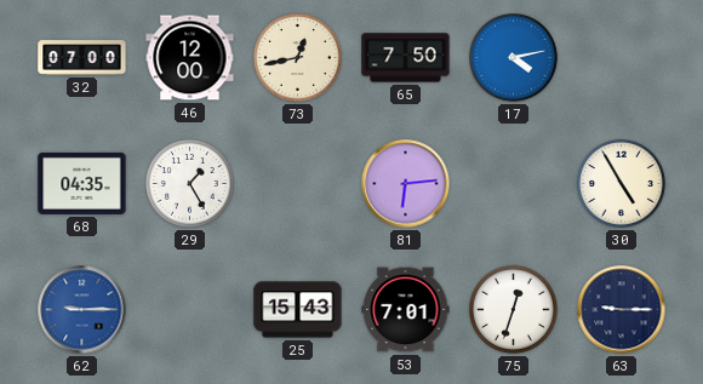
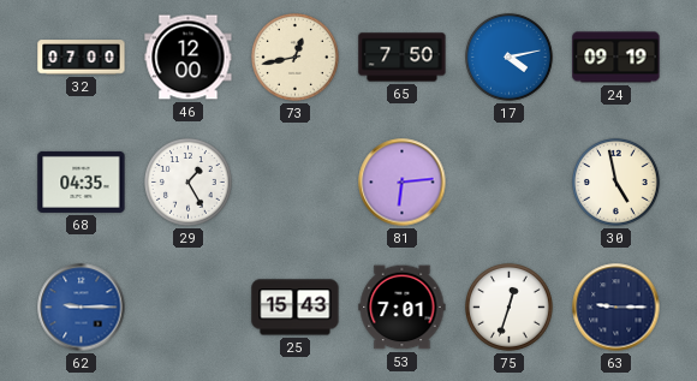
24: none -> 09:19 (616, 58)
30: 4:55 -> 4:58 (616, 183)
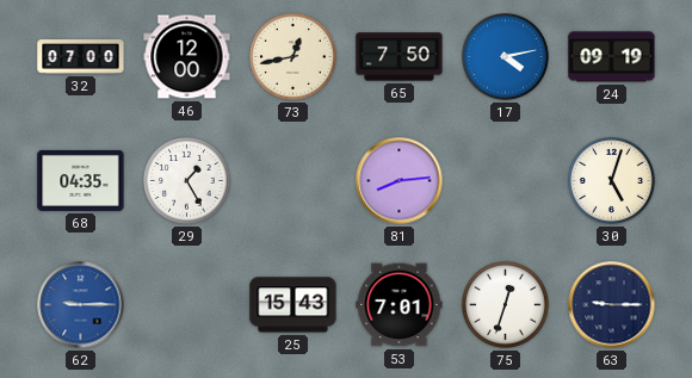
81: 6:14 -> 8:14 (400, 181)
30: 4:58 -> 5:03 (612, 181)
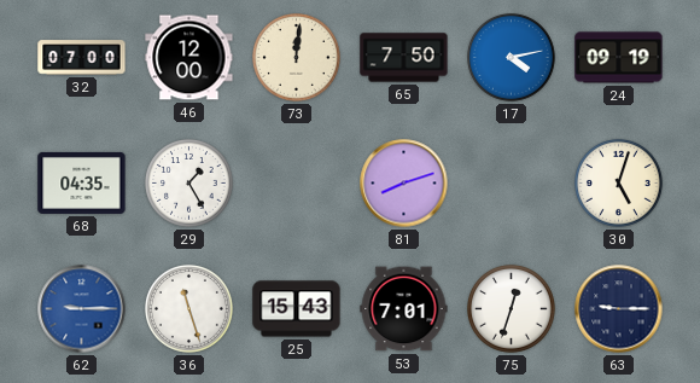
73: 12:43 -> 12:01 (297, 58)
81: 8:14 -> 8:12 (404, 184)
36: none -> 11:27 (189, 309)
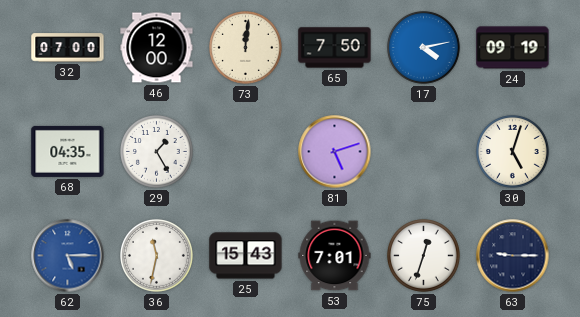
81: 8:12 -> 5:12 (335, 152)
62: 9:15 -> 5:15 (68, 256)
36: 11:27 -> 11:32 (157, 256)
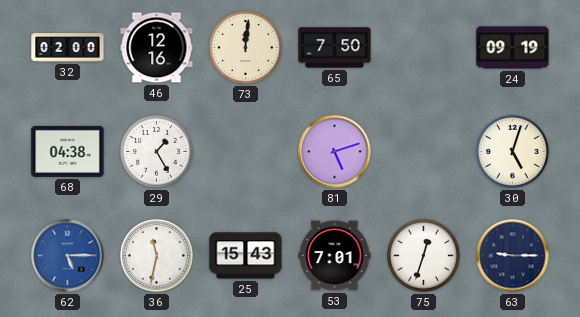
32: 07:00 -> 02:00 (68, 48)
46: 12:00 -> 12:16 (157, 48)
17: 4:13 -> none (424, 48)
68: 04:35 -> 04:38 (68, 151)
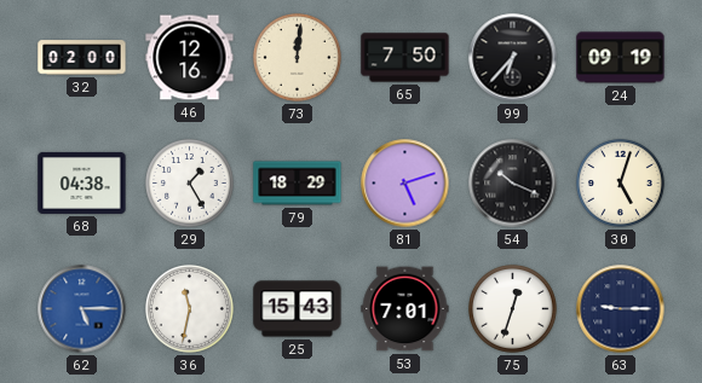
99: none -> 6:37 (513, 58)
79: none -> 18:29 (298, 184)
54: none -> 10:19 (513, 184)
